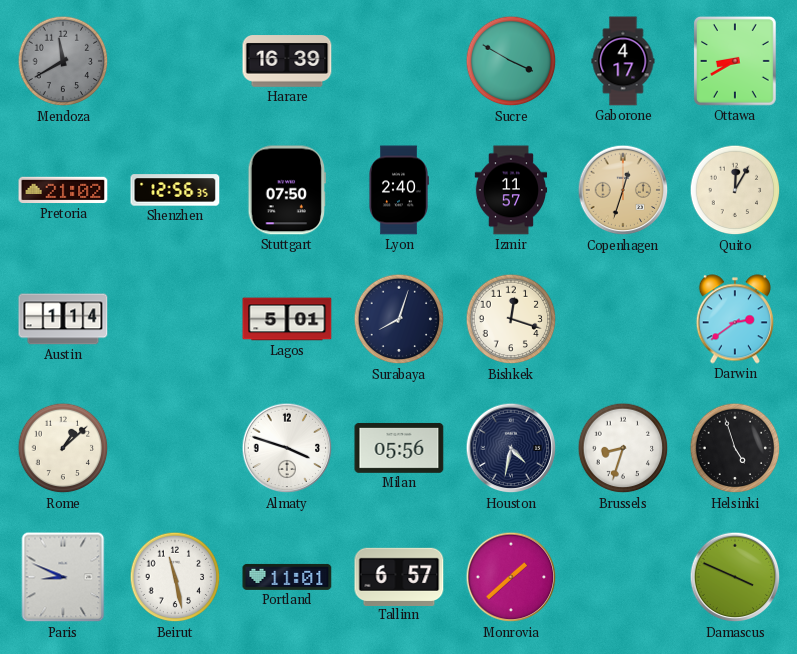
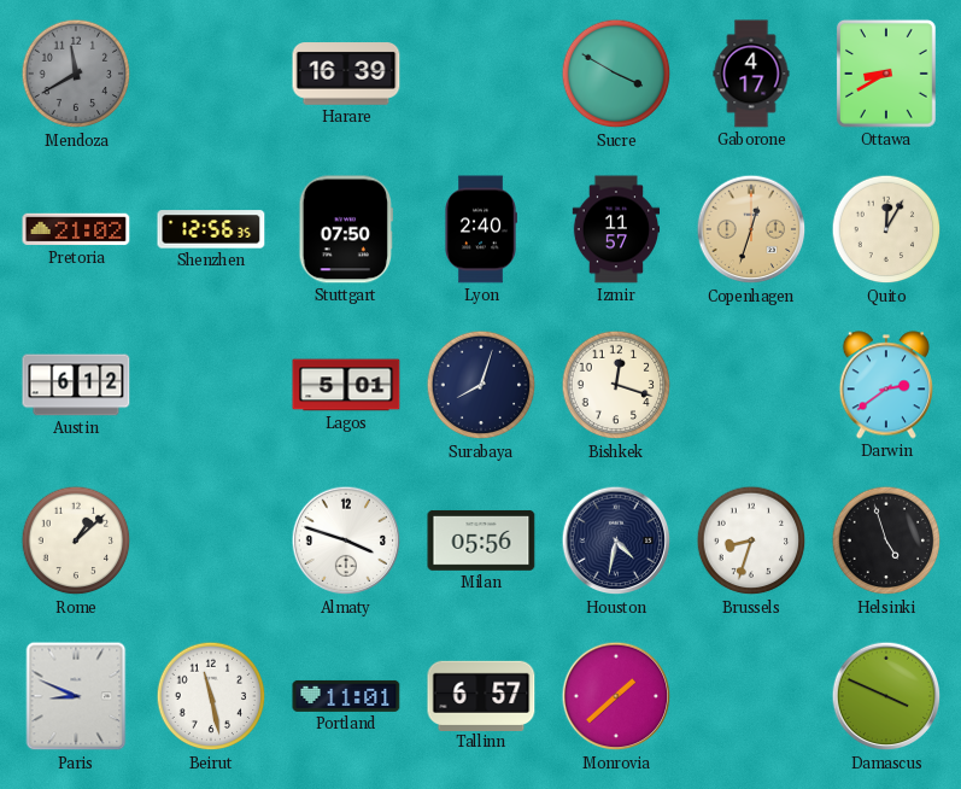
Austin: 1:14 -> 6:12 (76, 385)
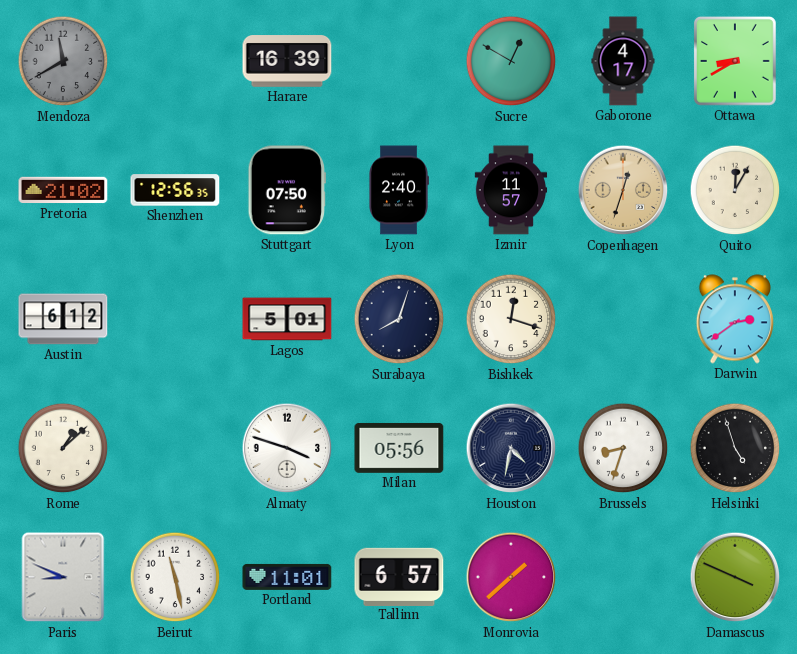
Sucre: 3:50 -> 12:50 (511, 61)
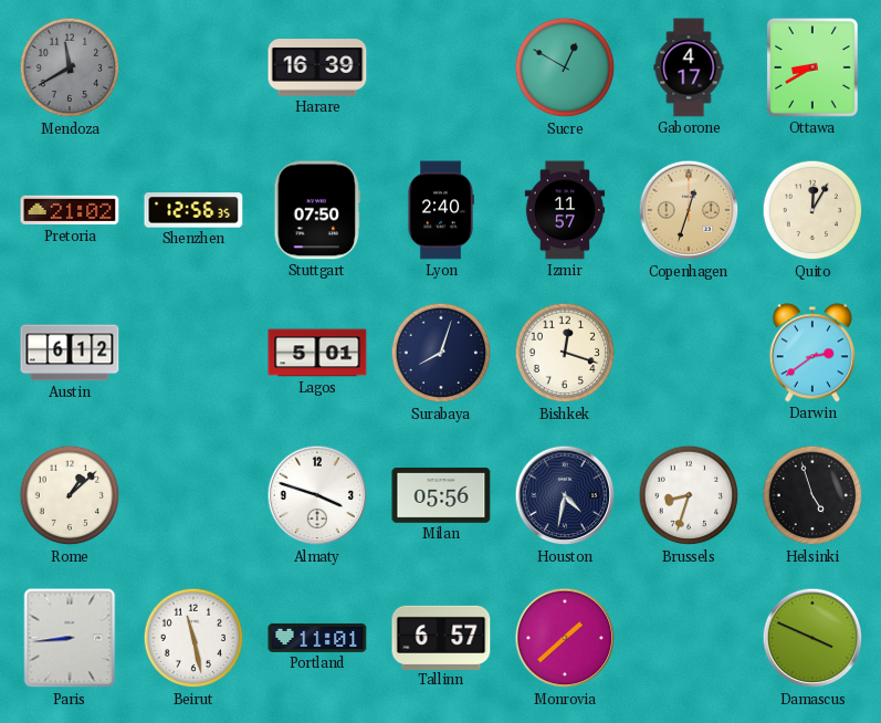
Paris: 8:49 -> 8:44 (70, 638)
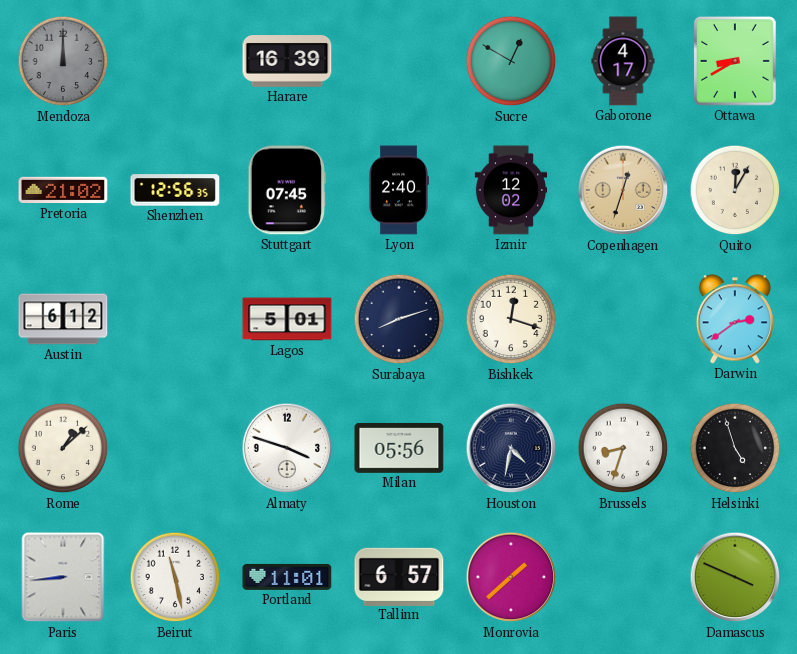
Mendoza: 11:40 -> 12:00 (63, 61)
Stuttgart: 07:50 -> 07:45 (287, 190)
Izmir: 11:57 -> 12:02 (511, 190)
Surabaya: 8:03 -> 8:12 (399, 319)
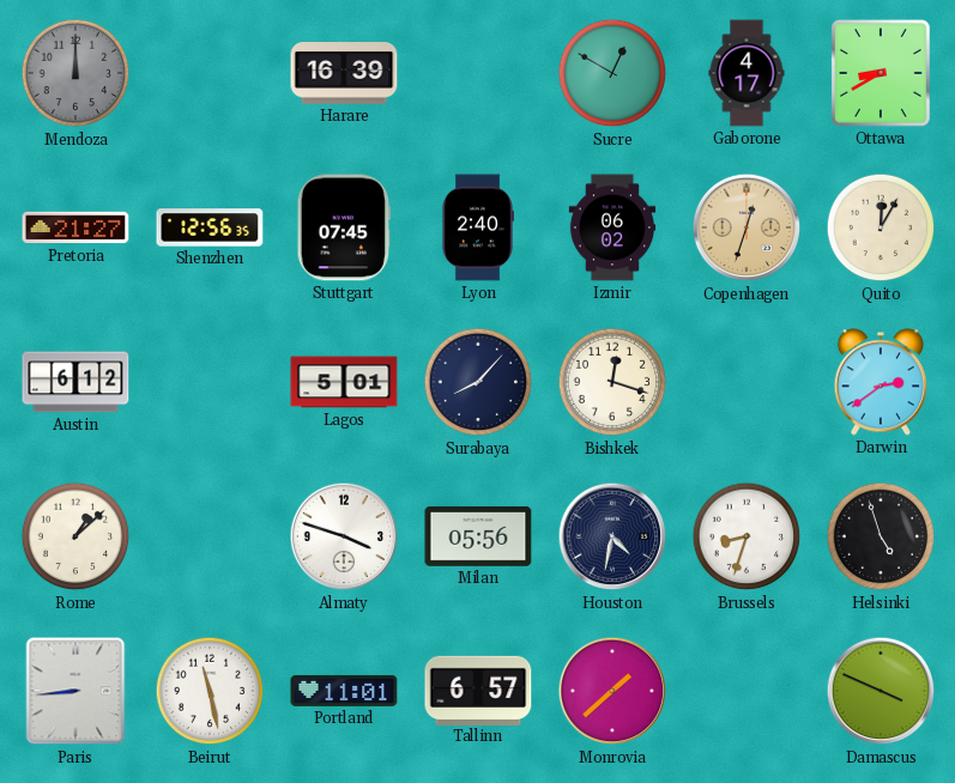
Pretoria: 21:02 -> 21:27 (75, 227)
Izmir: 12:02 -> 06:02 (612, 227)
Surabaya: 8:12 -> 8:07 (478, 382)
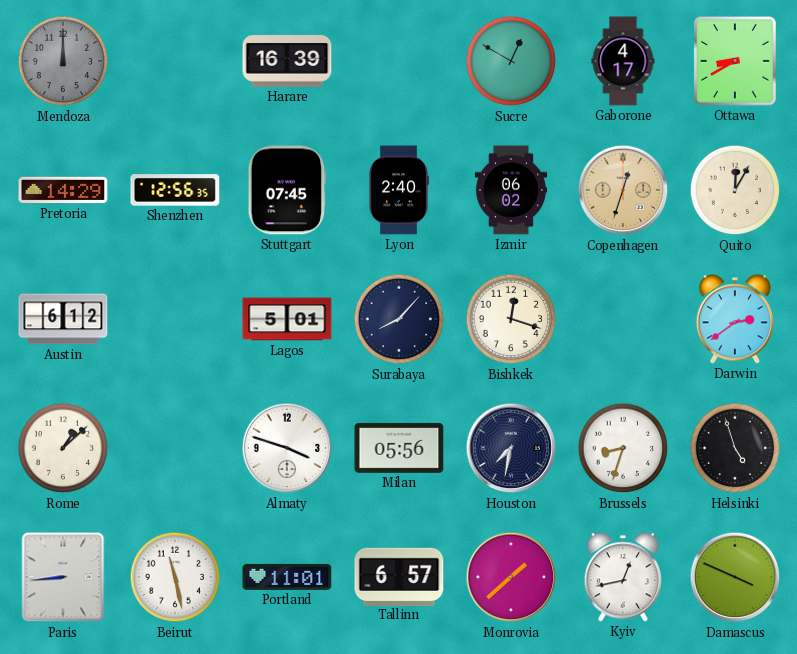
Pretoria: 21:27 -> 14:29 (63, 190)
Houston: 4:32 -> 7:32 (511, 448)
Kyiv: none -> 12:43 (623, 577)
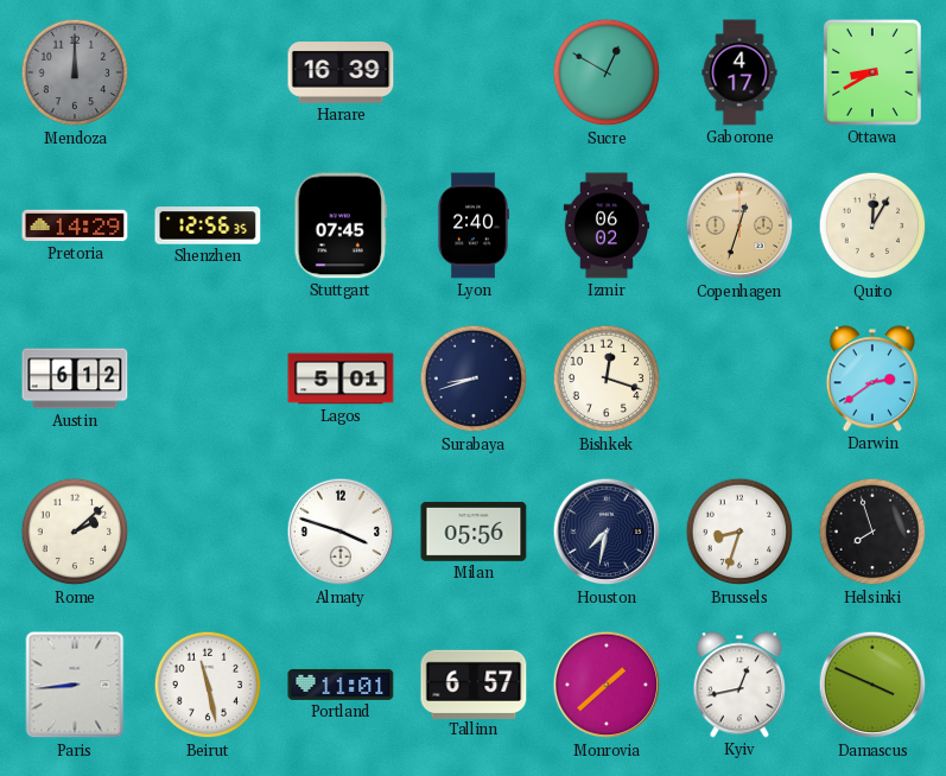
Surabaya: 8:07 -> 8:42 (474, 379)
Rome: 1:08 -> 2:08 (75, 532)
Helsinki: 4:57 -> 7:57 (872, 532)
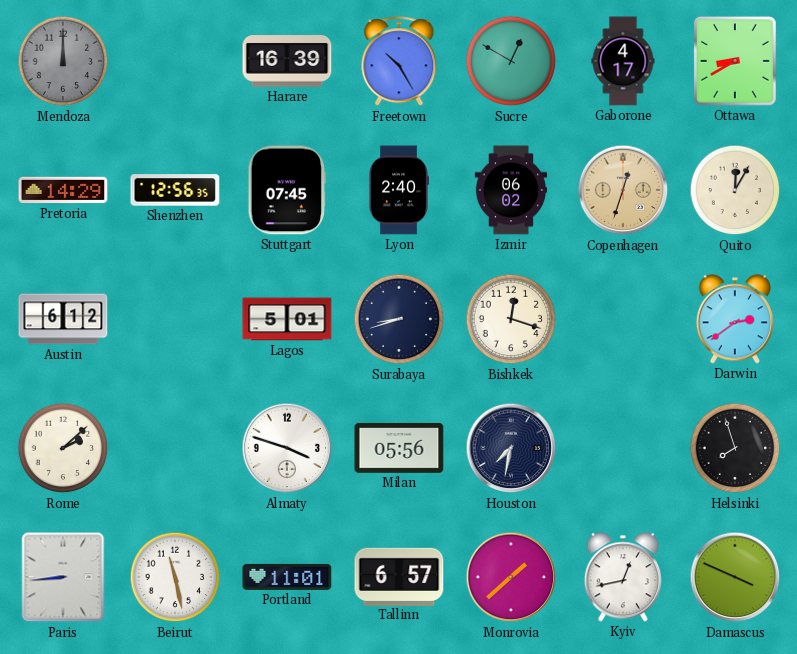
Freetown: none -> 10:25 (399, 62)
Brussels: 8:33 -> none (739, 532)
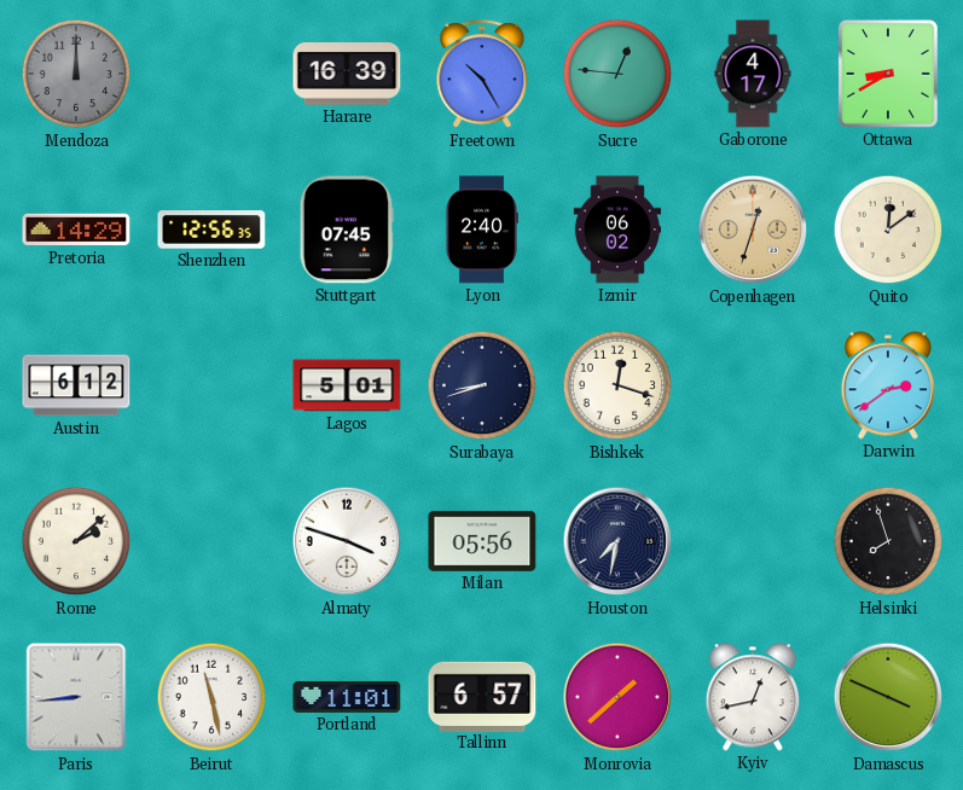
Sucre: 12:50 -> 12:46 (617, 74)
Quito: 12:05 -> 12:09 (888, 230)
